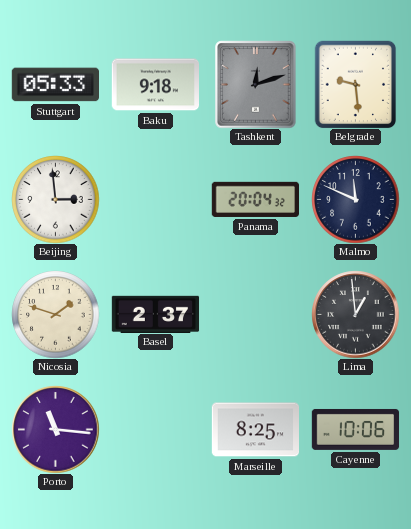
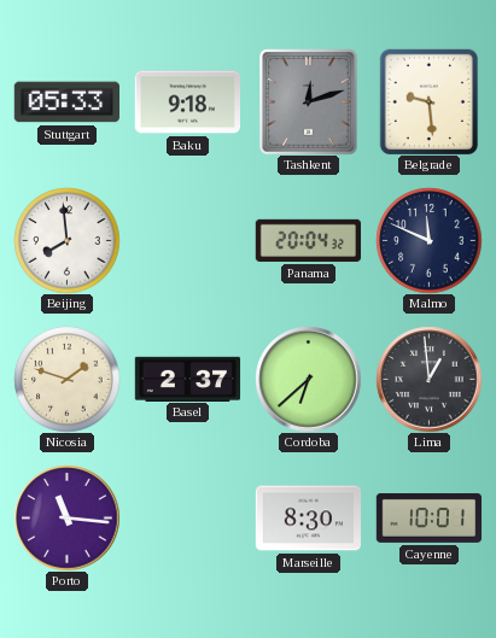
Beijing: 2:59 -> 7:59 (66, 240)
Cordoba: none -> 6:38 (308, 379)
Marseille: 8:25 -> 8:30 (308, 519)
Cayenne: 10:06 -> 10:01 (428, 517)
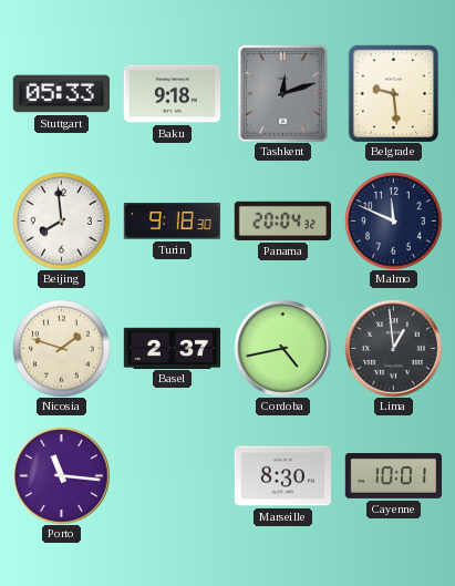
Turin: none -> 9:18 (172, 222)
Cordoba: 6:38 -> 4:43 (282, 348)
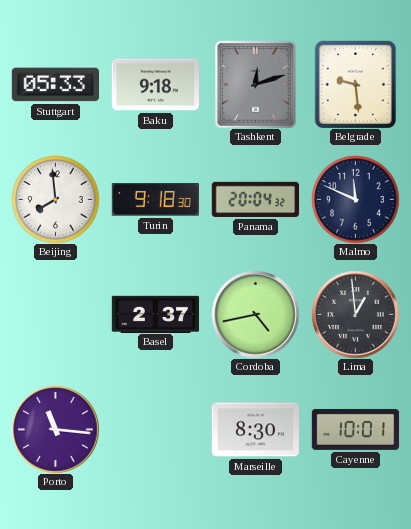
Nicosia: 1:48 -> none (61, 348)
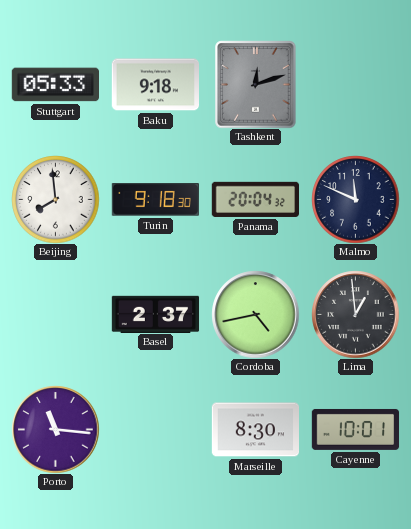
Belgrade: 9:29 -> none (356, 84)
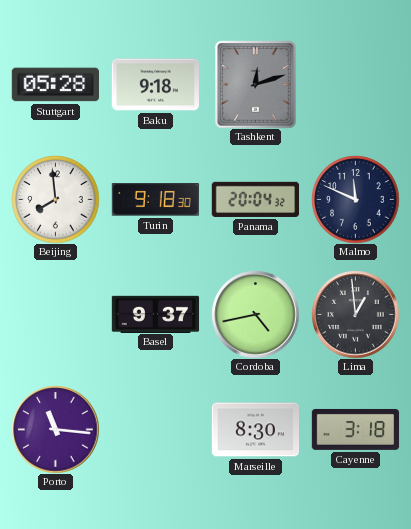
Stuttgart: 05:33 -> 05:28 (55, 85)
Basel: 2:37 -> 9:37 (155, 314)
Cayenne: 10:01 -> 3:18 (355, 429)
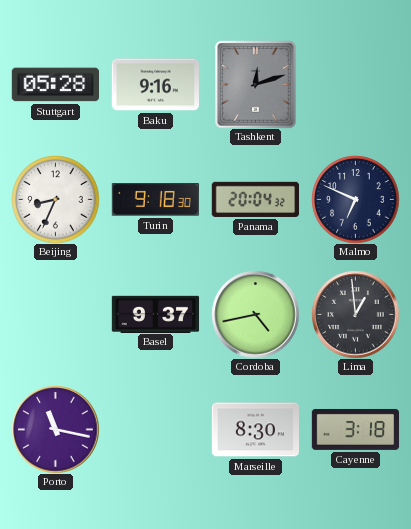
Baku: 9:18 -> 9:16 (155, 85)
Beijing: 7:59 -> 8:34 (55, 199)
Malmo: 11:49 -> 6:49 (355, 199)
Porto: 11:16 -> 11:17 (55, 429)
